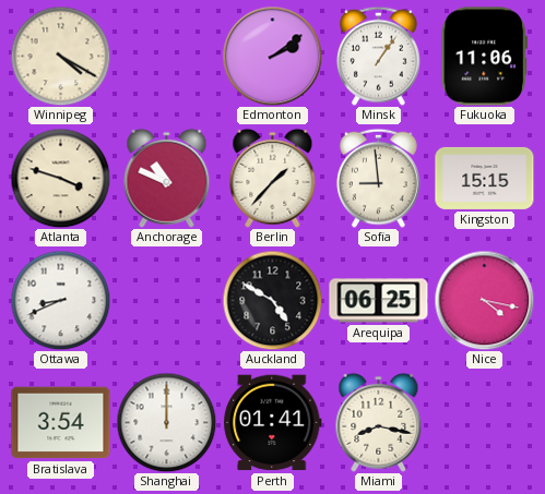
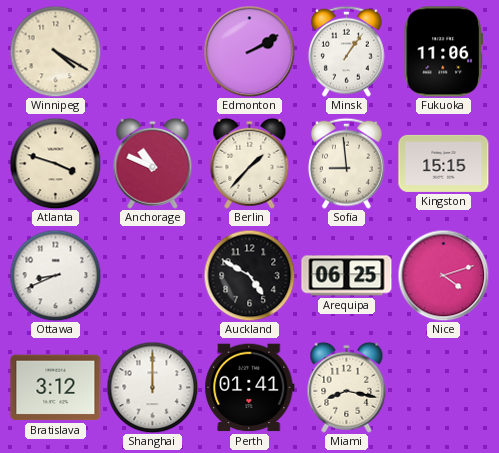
Edmonton: 2:09 -> 2:10 (249, 51)
Nice: 4:17 -> 4:12 (443, 275)
Bratislava: 3:54 -> 3:12 (56, 388)
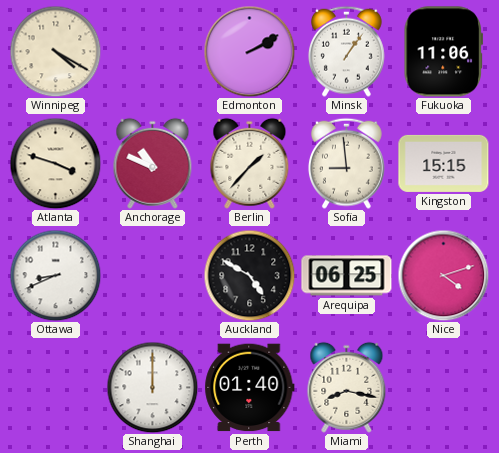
Bratislava: 3:12 -> none (56, 388)
Perth: 01:41 -> 01:40 (250, 388)
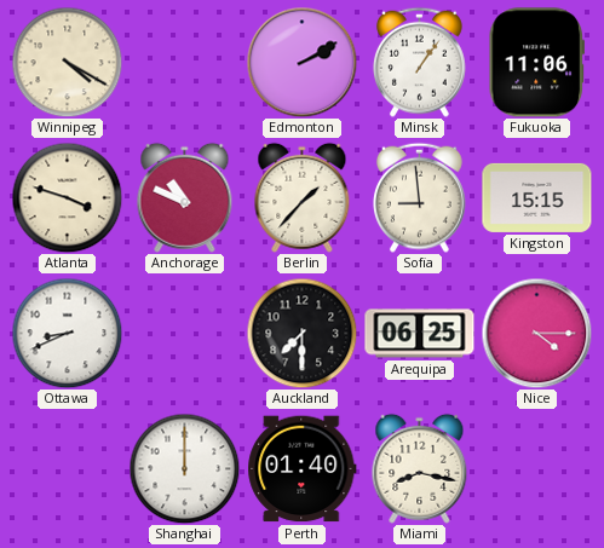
Auckland: 4:50 -> 7:30 (301, 333)
Nice: 4:12 -> 4:15 (536, 333)
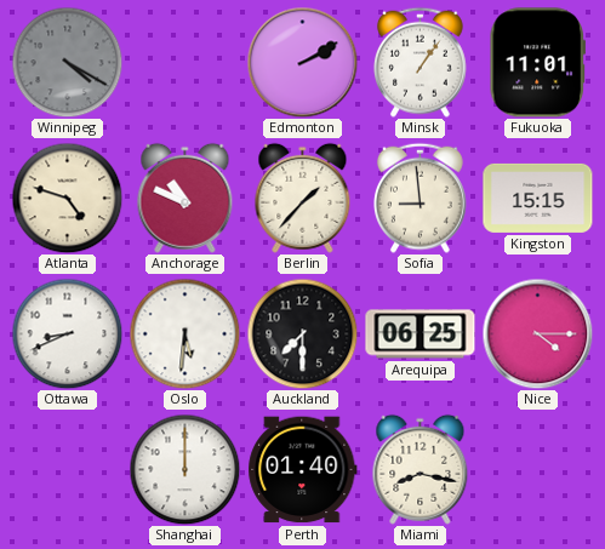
Winnipeg dial: cream -> grey (67, 62)
Fukuoka: 11:06 -> 11:01 (537, 63)
Atlanta: 3:48 -> 4:48 (67, 198)
Oslo: none -> 5:31 (184, 333)
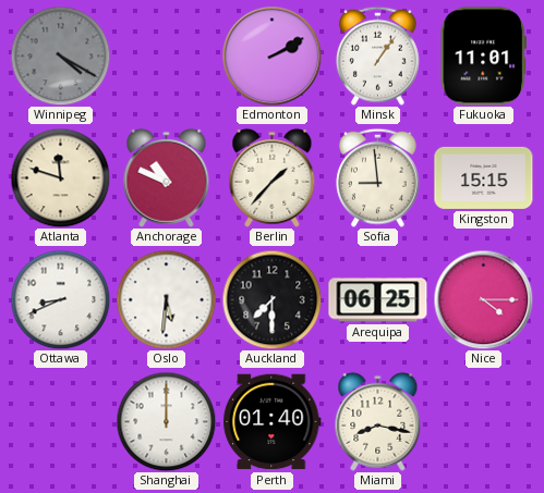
Atlanta: 4:48 -> 11:48 (60, 177)
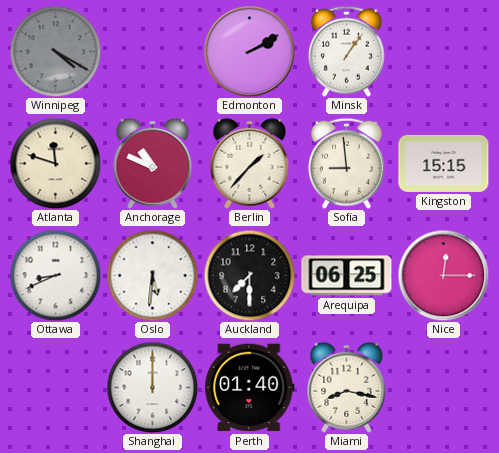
Fukuoka: 11:01 -> none (483, 57)
Nice: 4:15 -> 12:15 (443, 275)
